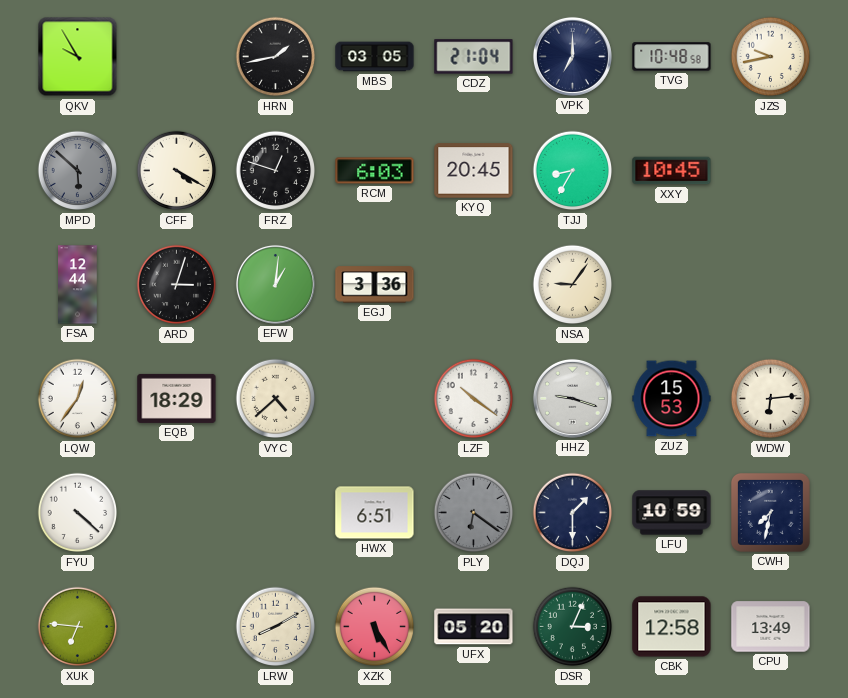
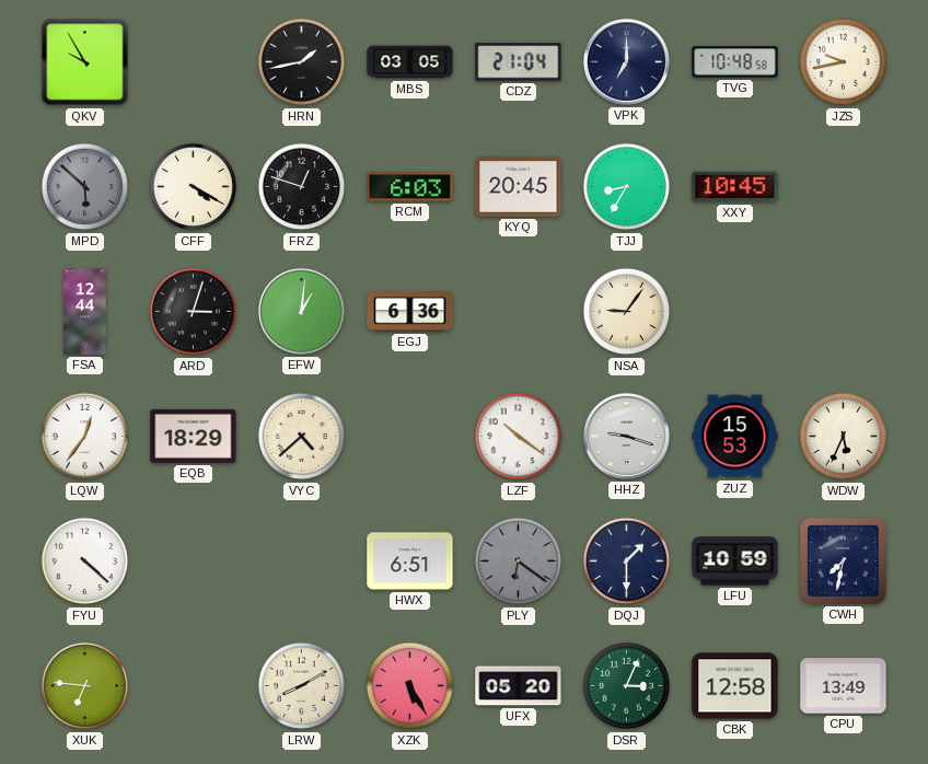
EGJ: 3:36 -> 6:36 (410, 312)
WDW: 6:14 -> 5:34 (844, 437)
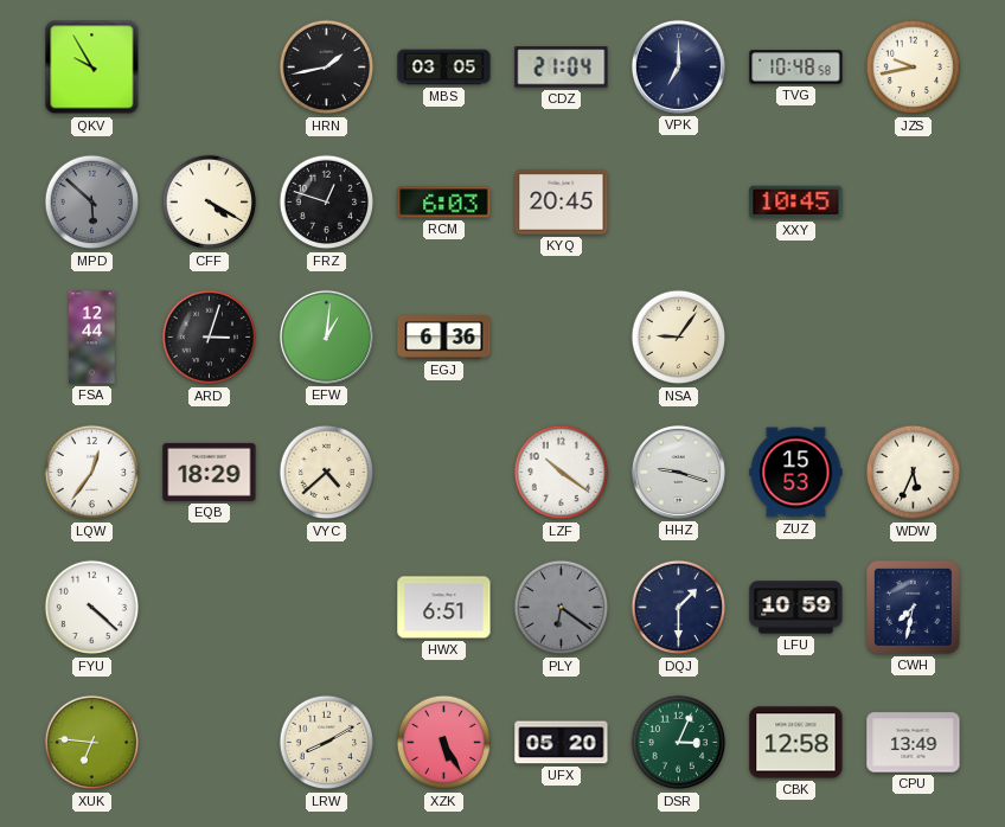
TJJ: 8:35 -> none (627, 187)
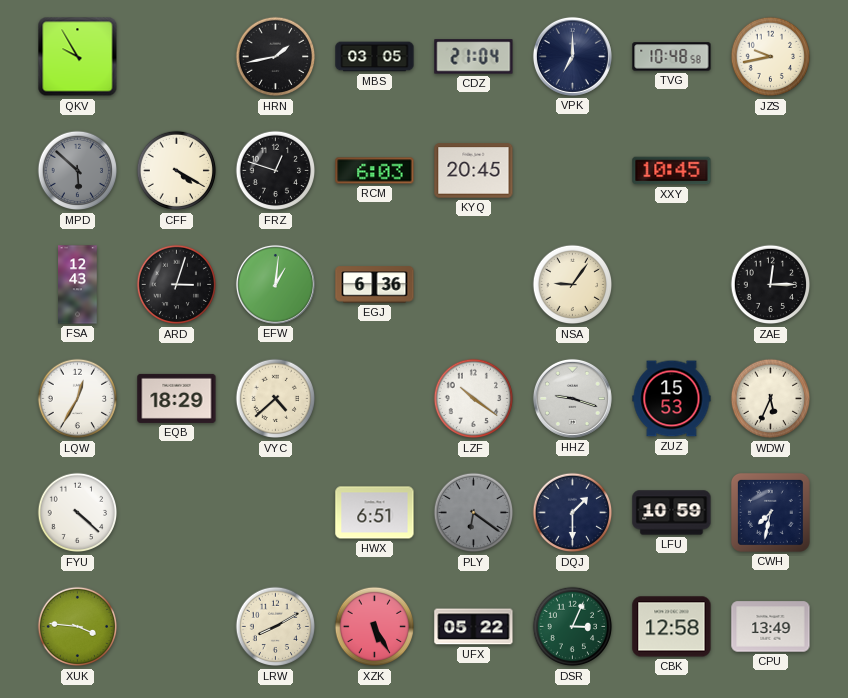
FSA: 12:44 -> 12:43 (78, 285)
ZAE: none -> 12:15 (771, 285)
LQW: 12:36 -> 12:35 (78, 399)
XUK: 6:46 -> 3:46 (78, 627)
UFX: 05:20 -> 05:22 (474, 627)
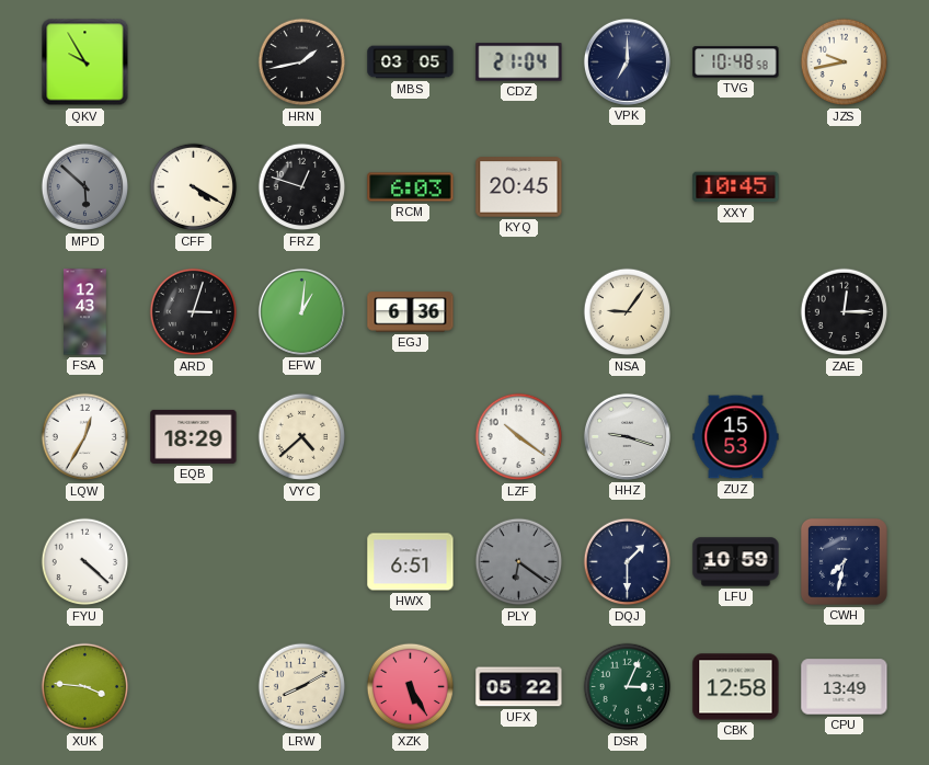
WDW: 5:34 -> none (771, 399)
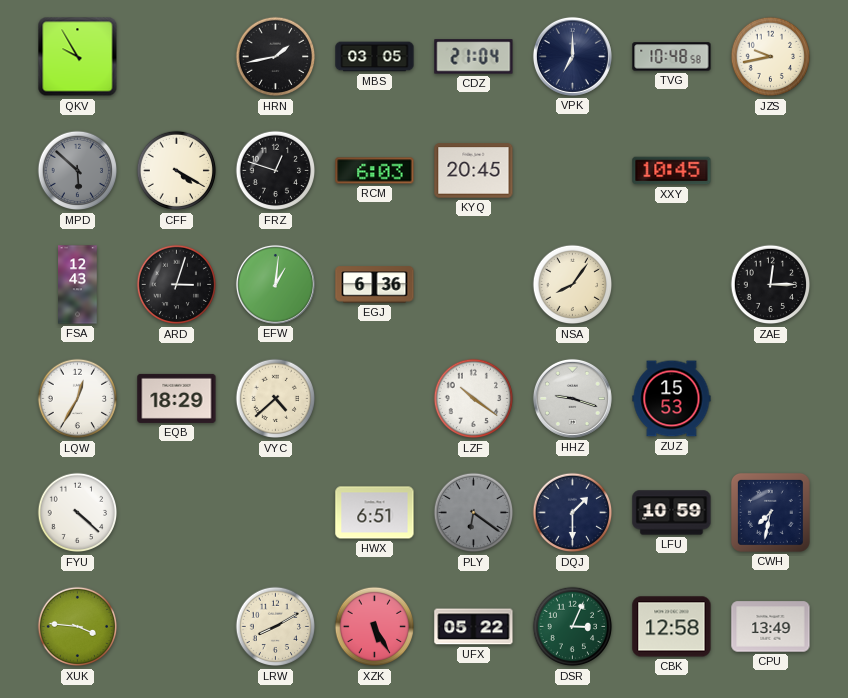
NSA: 9:06 -> 8:06 (573, 285)
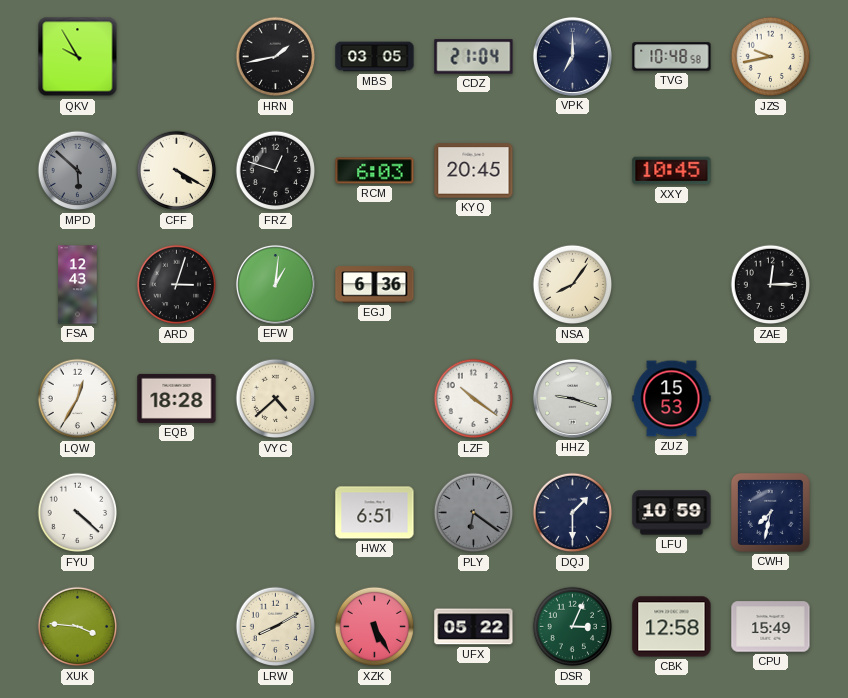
EQB: 18:29 -> 18:28 (177, 398)
CPU: 13:49 -> 15:49 (771, 627)
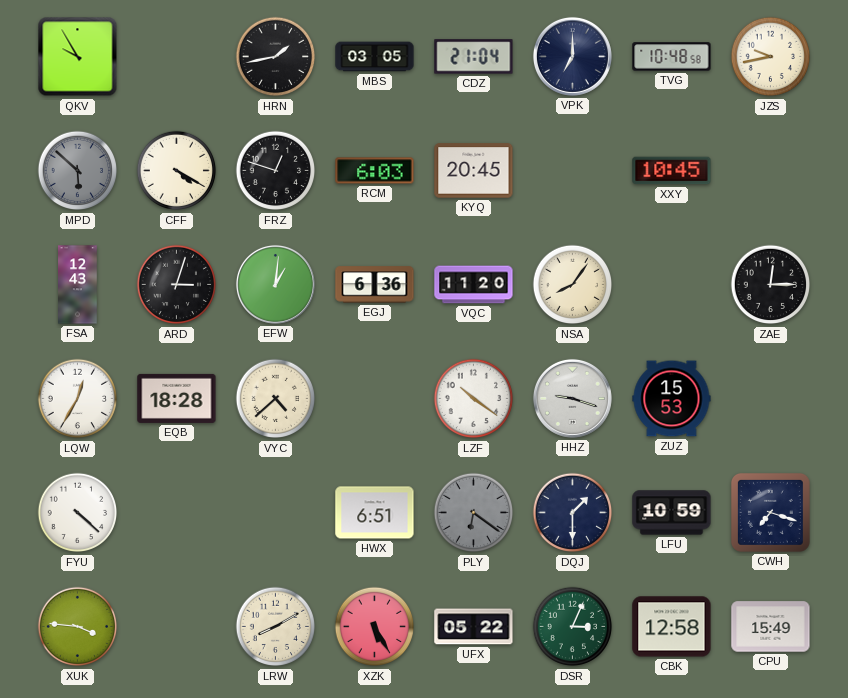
VQC: none -> 11:20 (474, 285)
CWH: 7:32 -> 7:18 (770, 512)
